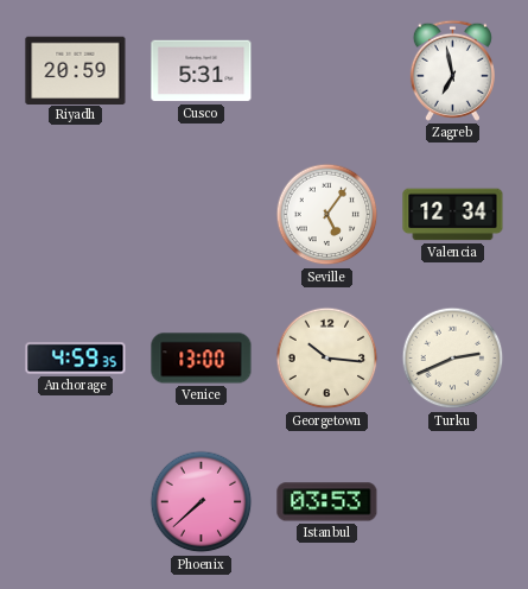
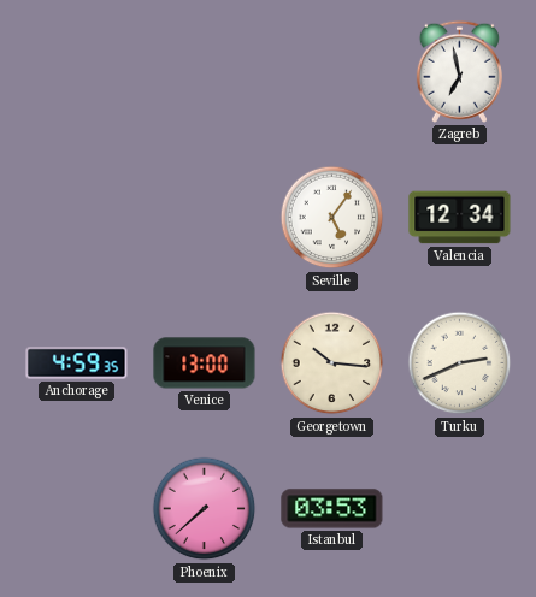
Riyadh: 20:59 -> none (76, 70)
Cusco: 5:31 -> none (202, 71)
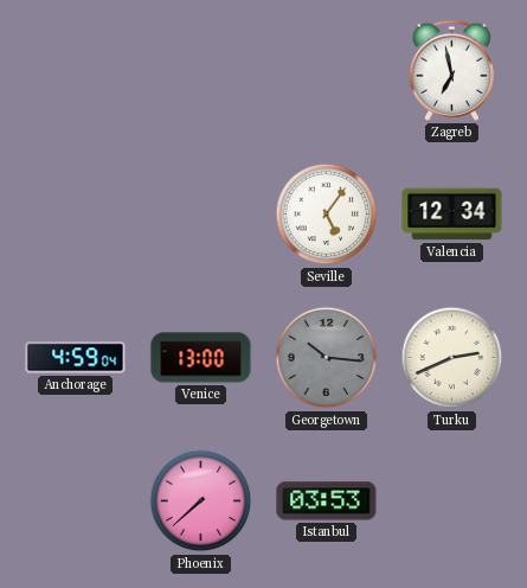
Anchorage: 4:59:35 -> 4:59:04 (76, 358)
Georgetown dial: cream -> grey (327, 358)
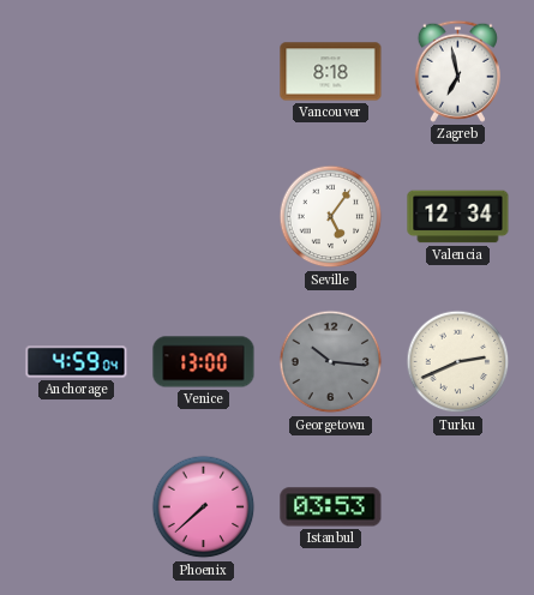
Vancouver: none -> 8:18 (331, 72)
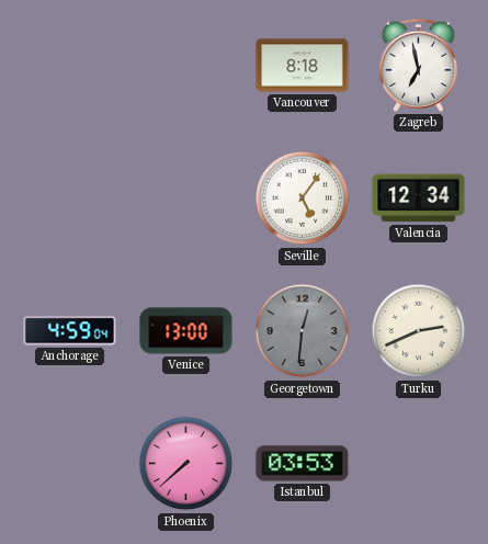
Georgetown: 10:16 -> 12:31 (303, 331)
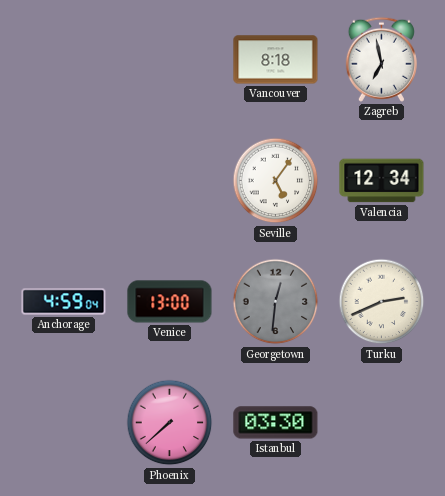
Istanbul: 03:53 -> 03:30 (276, 423)
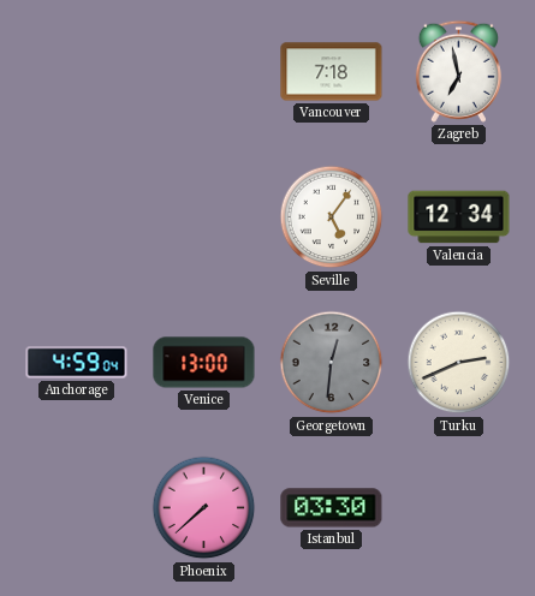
Vancouver: 8:18 -> 7:18 (332, 72)
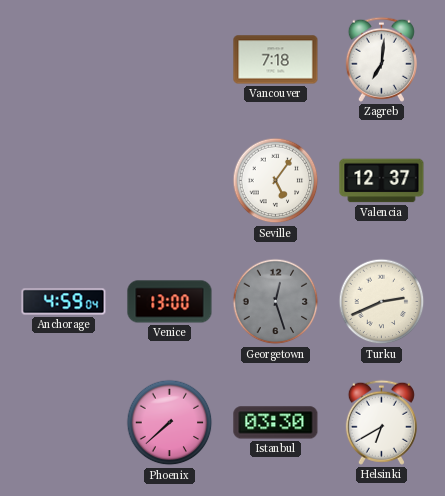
Zagreb: 6:58 -> 7:01 (381, 59)
Valencia: 12:34 -> 12:37 (382, 181)
Georgetown: 12:31 -> 12:27 (276, 302)
Helsinki: none -> 6:40 (381, 422)
